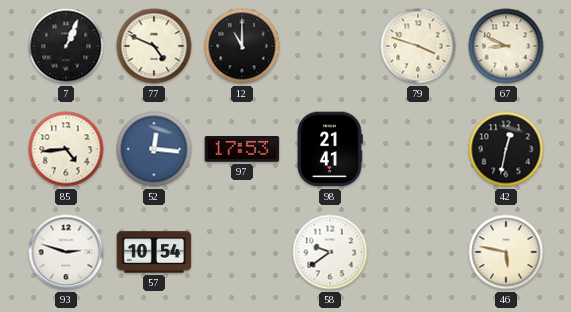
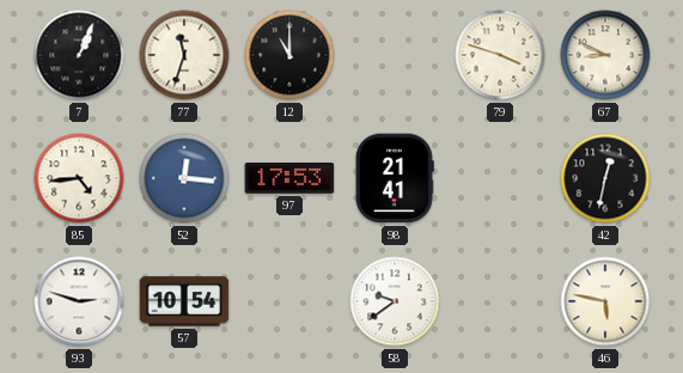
77: 4:49 -> 11:33 (184, 55)
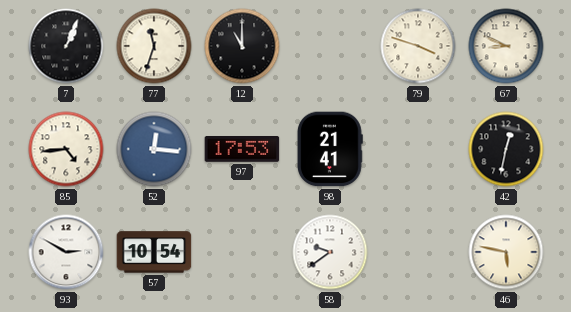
93: 2:48 -> 2:50 (66, 252)
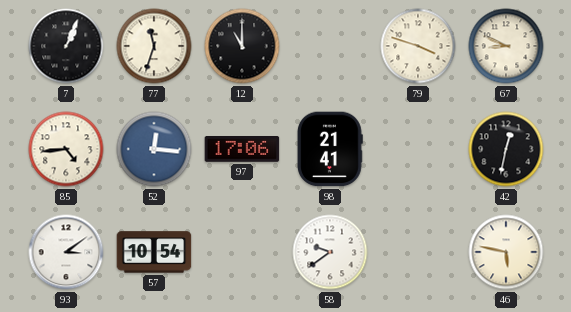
97: 17:53 -> 17:06 (242, 150)
93: 2:50 -> 3:09 (66, 252)
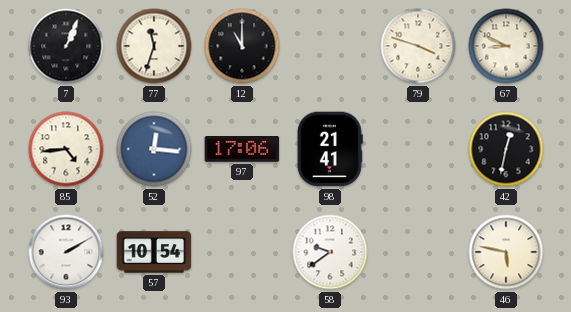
93: 3:09 -> 2:10 (66, 252)
